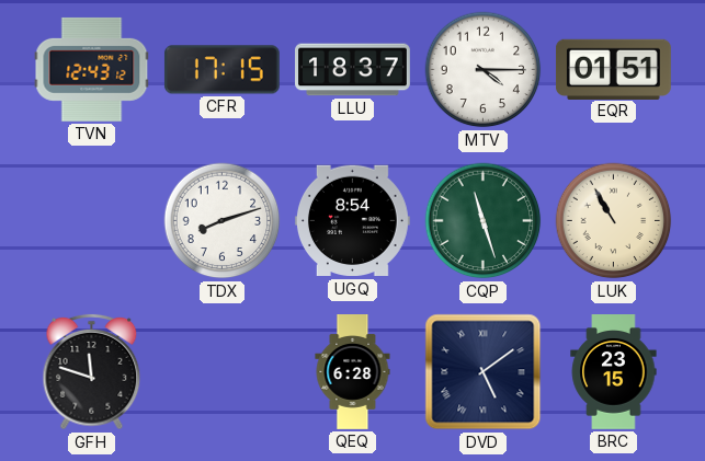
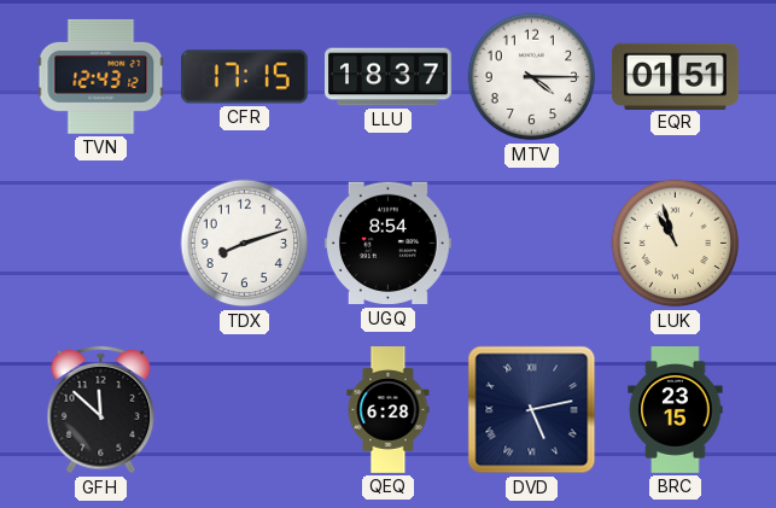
CQP: 11:27 -> none (484, 221)
LUK: 10:55 -> 10:57 (676, 244)
GFH: 11:48 -> 11:52 (101, 410)
DVD: 5:09 -> 5:13 (532, 410)
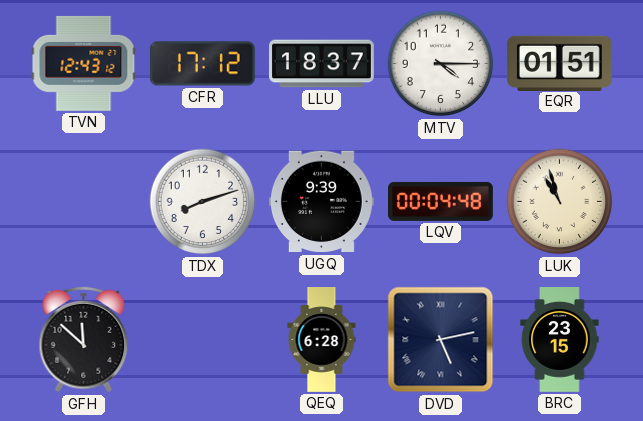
CFR: 17:15 -> 17:12 (202, 64)
UGQ: 8:54 -> 9:39 (321, 202)
LQV: none -> 00:04 (441, 201)
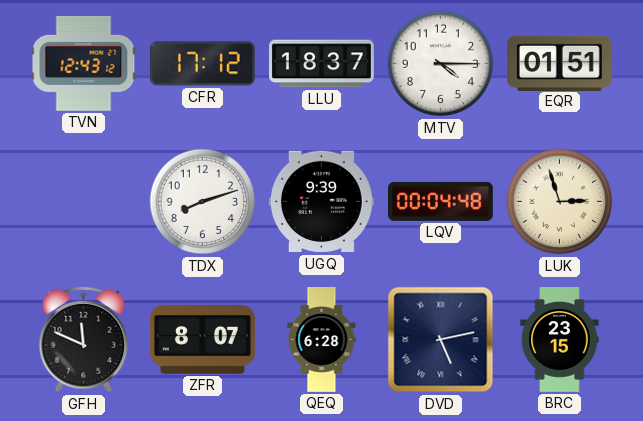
LUK: 10:57 -> 2:57 (560, 202)
GFH: 11:52 -> 11:49 (84, 340)
ZFR: none -> 8:07 (202, 340)
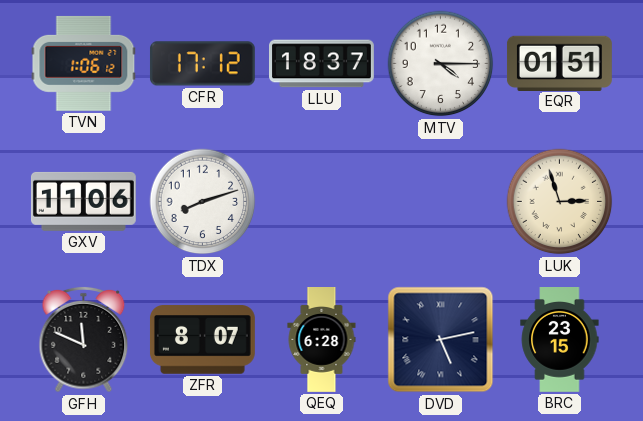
TVN: 12:43 -> 1:06 (84, 63)
GXV: none -> 11:06 (83, 201)
UGQ: 9:39 -> none (321, 202)
LQV: 00:04 -> none (441, 201)
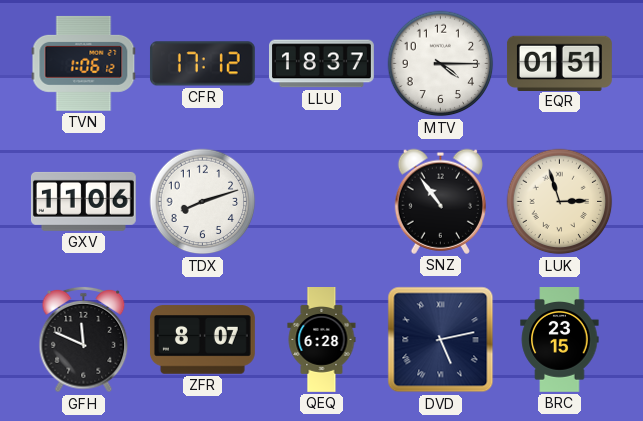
SNZ: none -> 10:54 (440, 201)
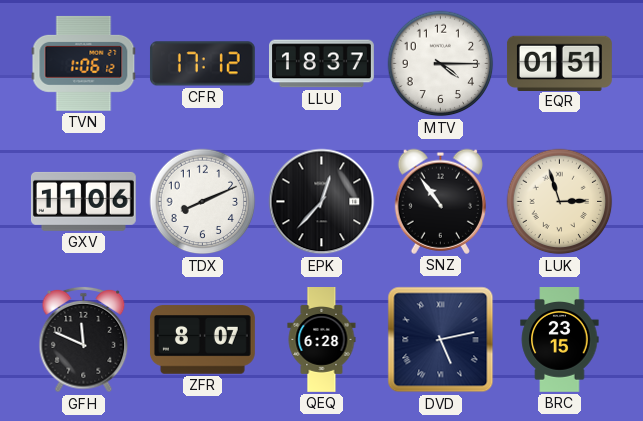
TDX: 8:12 -> 8:11 (203, 202)
EPK: none -> 12:37 (322, 202)
